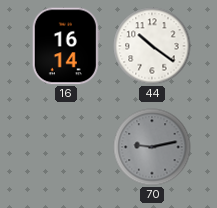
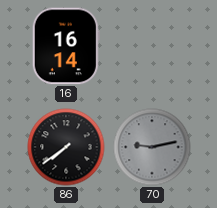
44: 10:21 -> none (152, 46)
86: none -> 7:39 (66, 147)
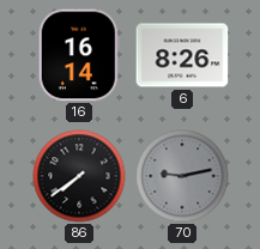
6: none -> 8:26 (182, 55)
